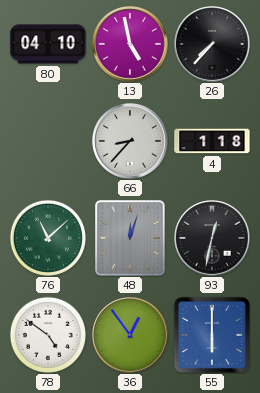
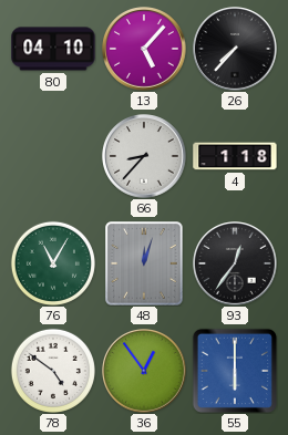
13: 4:58 -> 5:07 (144, 49)
76: 11:08 -> 11:05 (53, 263)
93: 12:32 -> 12:36 (235, 263)
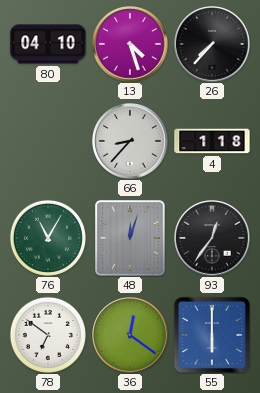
13: 5:07 -> 4:27 (130, 44)
78: 4:51 -> 6:51 (48, 335)
36: 12:54 -> 12:21 (130, 335)
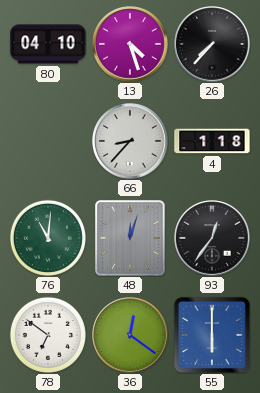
76: 11:05 -> 11:01 (48, 238)
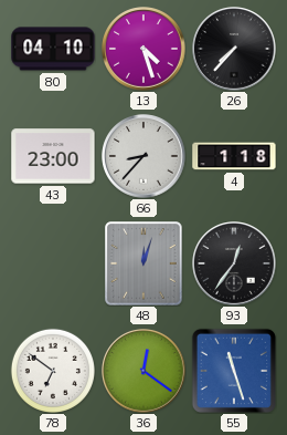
43: none -> 23:00 (53, 156)
76: 11:01 -> none (48, 238)
55: 6:00 -> 11:27 (234, 371)
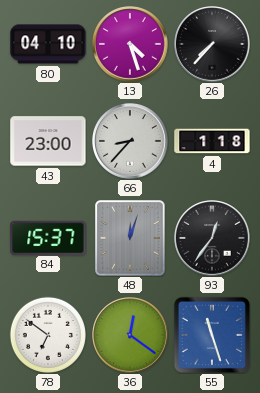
84: none -> 15:37 (48, 237)
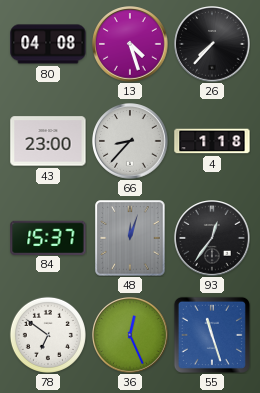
80: 04:10 -> 04:08 (48, 44)
36: 12:21 -> 12:26 (130, 335)
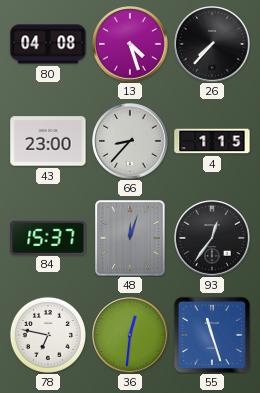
4: 1:18 -> 1:15 (212, 141)
78: 6:51 -> 6:47 (48, 335)
36: 12:26 -> 12:31 (130, 335)
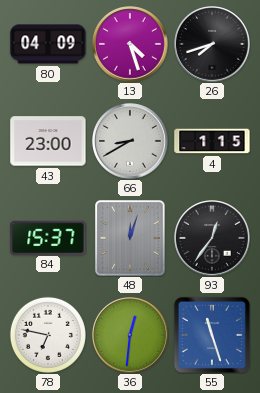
80: 04:08 -> 04:09 (48, 44)
26: 7:37 -> 7:42 (212, 44)
66: 8:37 -> 8:40 (130, 141)
